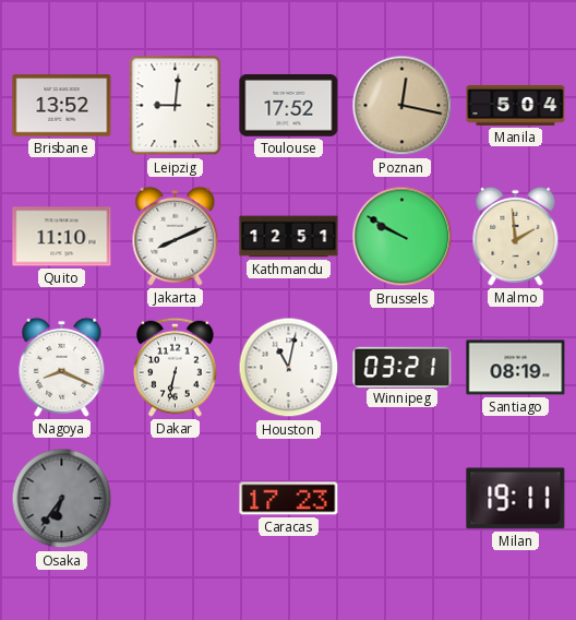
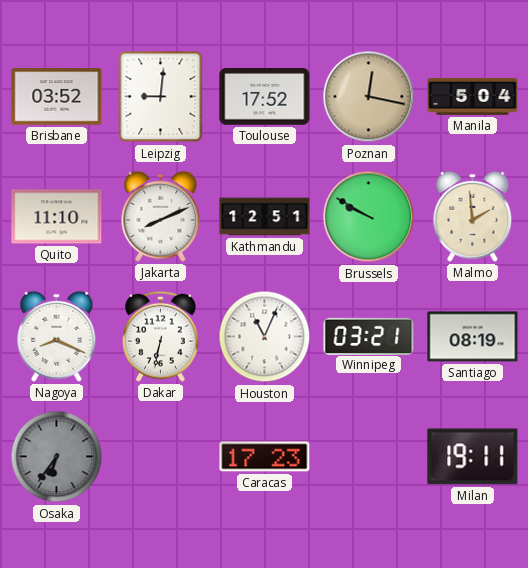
Brisbane: 13:52 -> 03:52 (57, 97)
Houston: 11:02 -> 11:04 (265, 337)
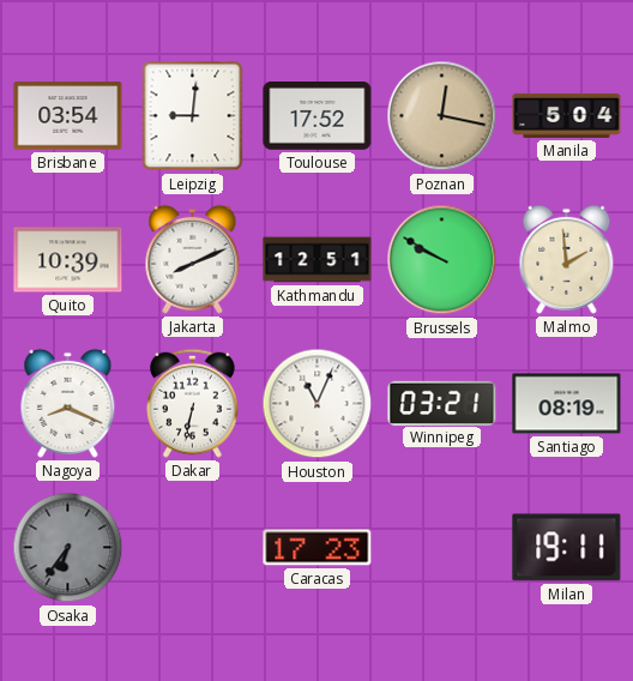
Brisbane: 03:52 -> 03:54 (68, 116)
Quito: 11:10 -> 10:39 (68, 260)
